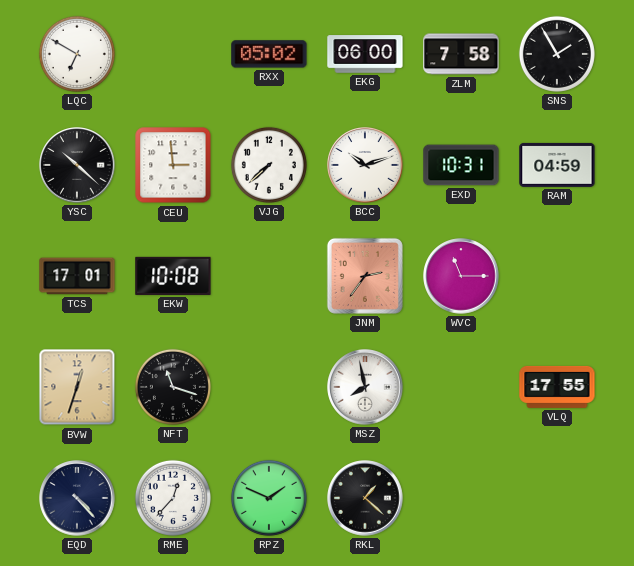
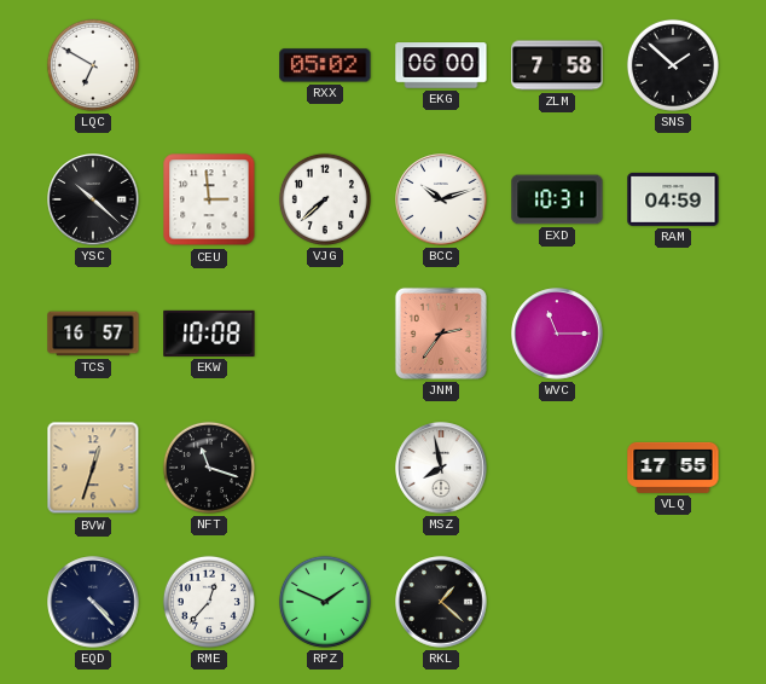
SNS: 1:55 -> 1:52 (673, 65)
TCS: 17:01 -> 16:57 (93, 334)
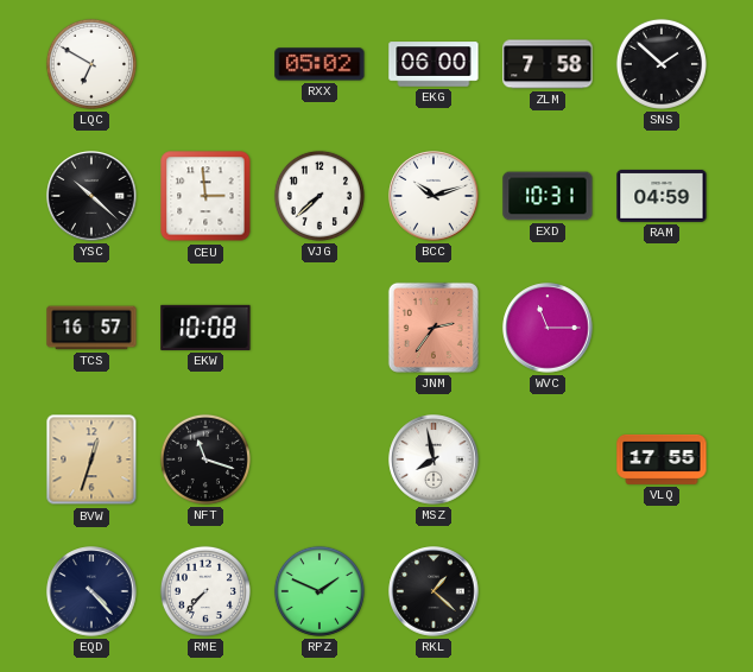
RME: 12:37 -> 7:37 (205, 591)
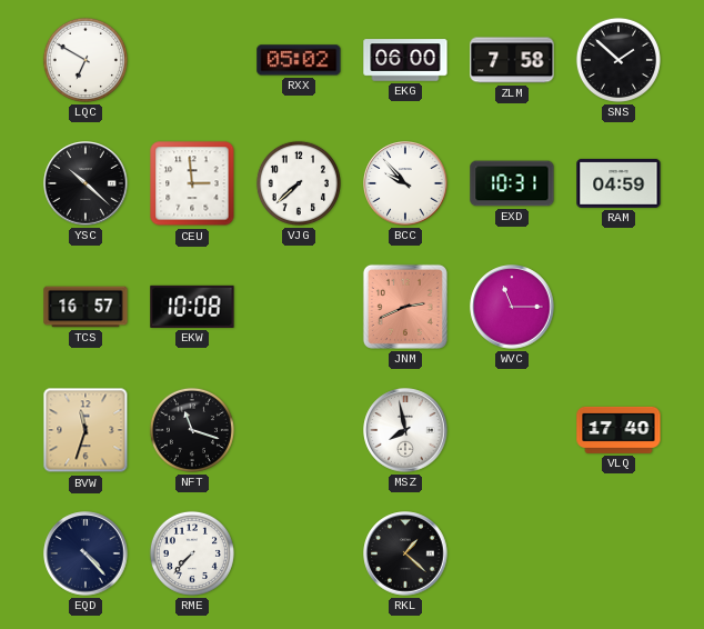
BCC: 10:12 -> 9:53 (405, 183)
JNM: 2:36 -> 2:41 (405, 307)
BVW: 12:33 -> 11:33 (86, 430)
VLQ: 17:55 -> 17:40 (618, 430)
RPZ: 1:49 -> none (319, 591)
